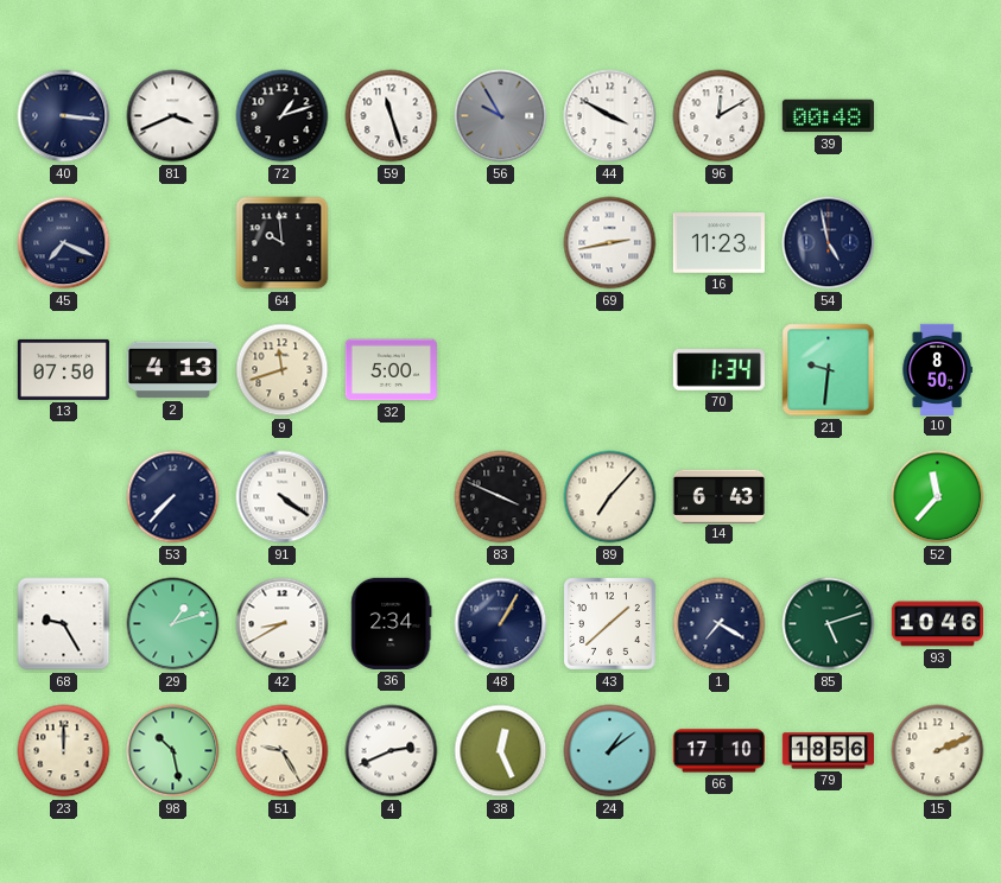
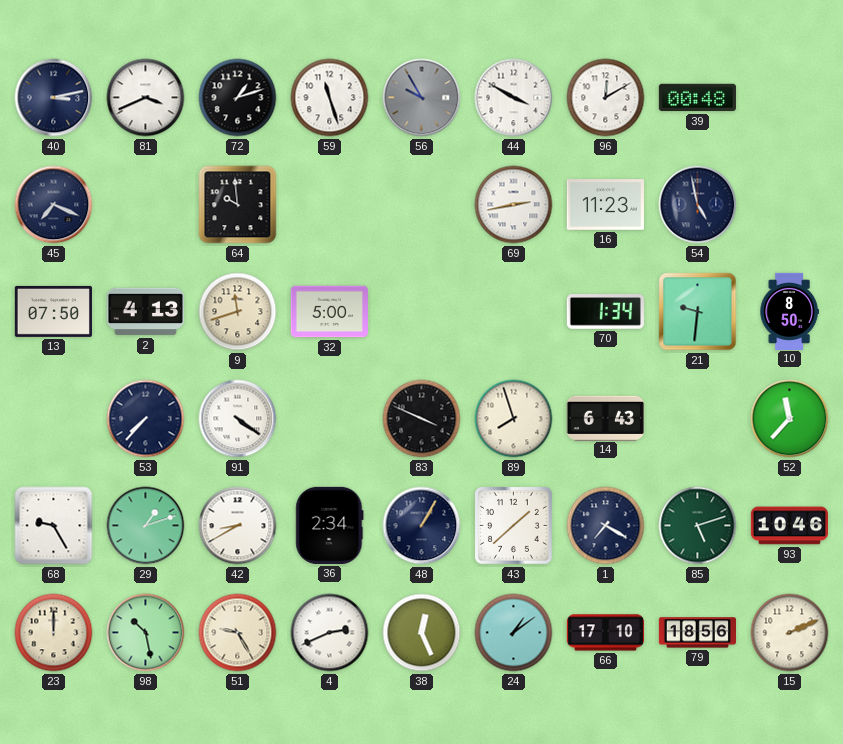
40: 3:16 -> 3:13 (54, 98)
89: 7:07 -> 7:57 (514, 419)
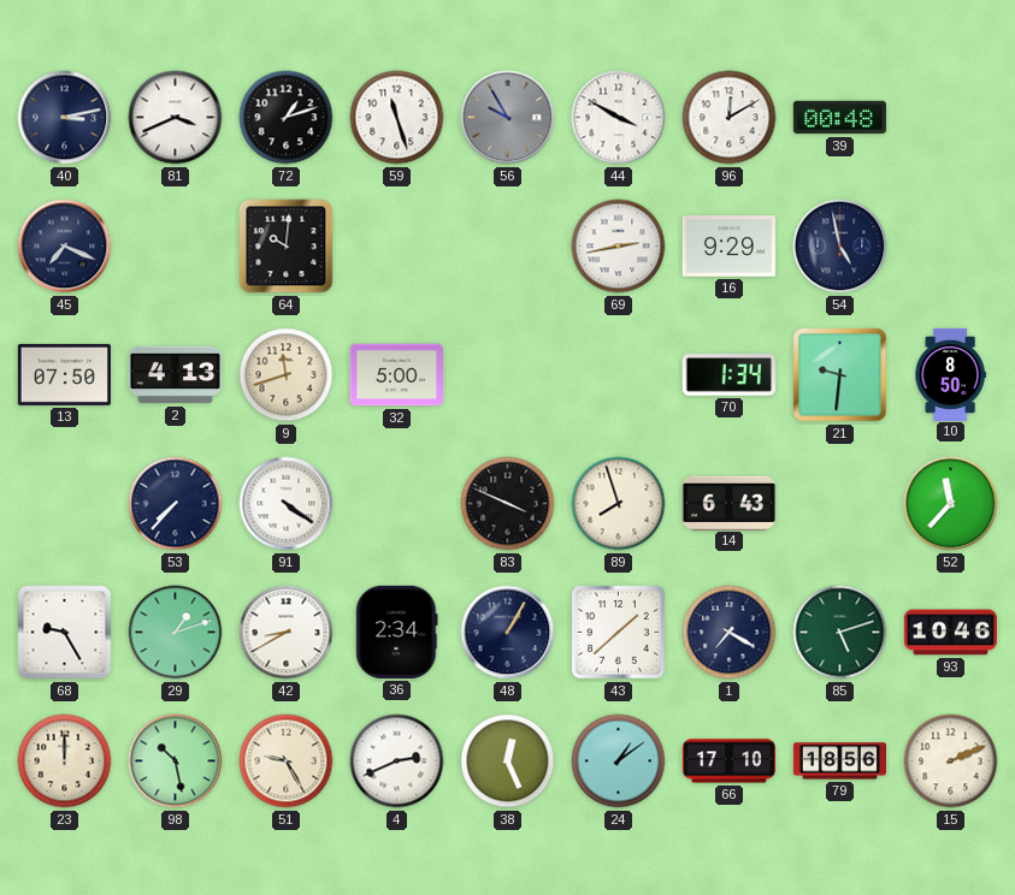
64: 9:59 -> 10:01 (287, 247)
16: 11:23 -> 9:29 (728, 247)
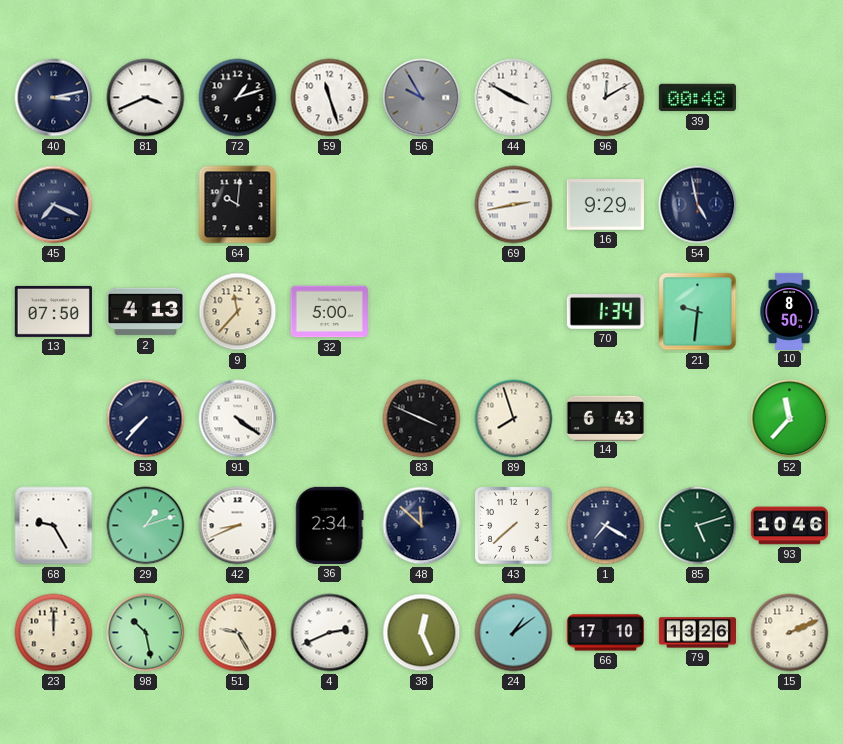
9: 11:42 -> 11:37 (238, 312)
42: 8:40 -> 8:41 (238, 526)
48: 1:05 -> 11:52 (422, 526)
43: 1:38 -> 7:38 (513, 525)
79: 18:56 -> 13:26 (697, 633)
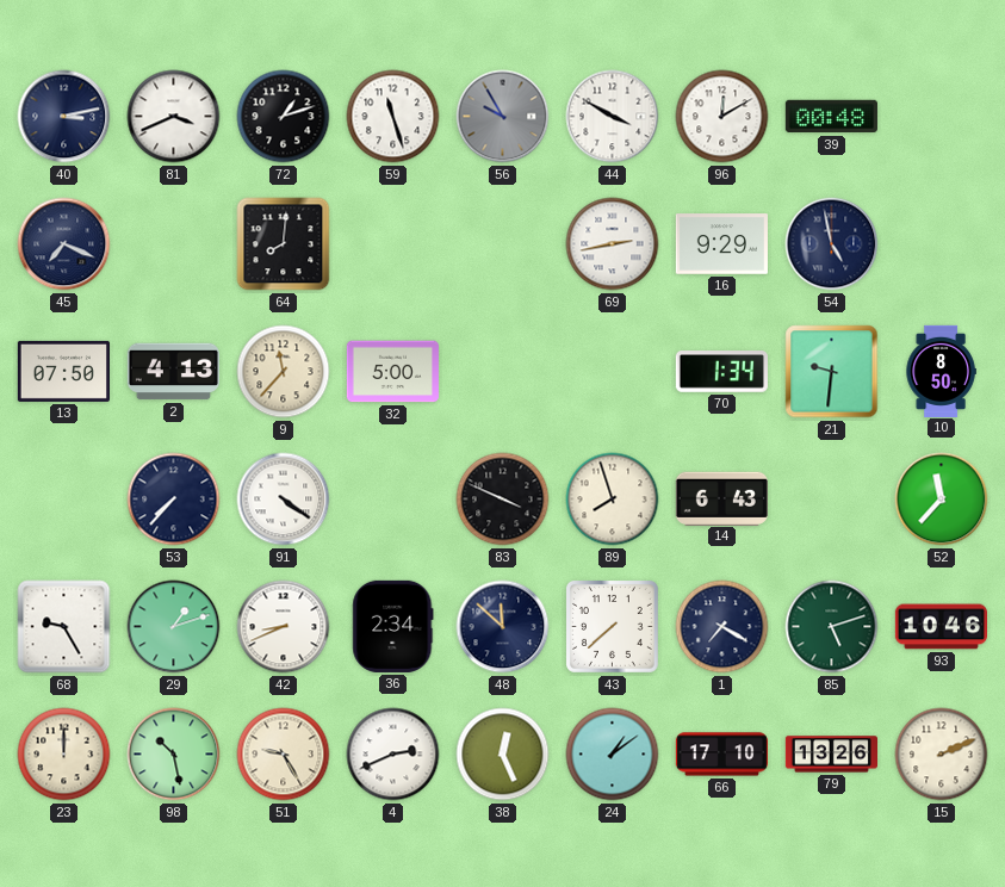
64: 10:01 -> 8:01 (284, 244)
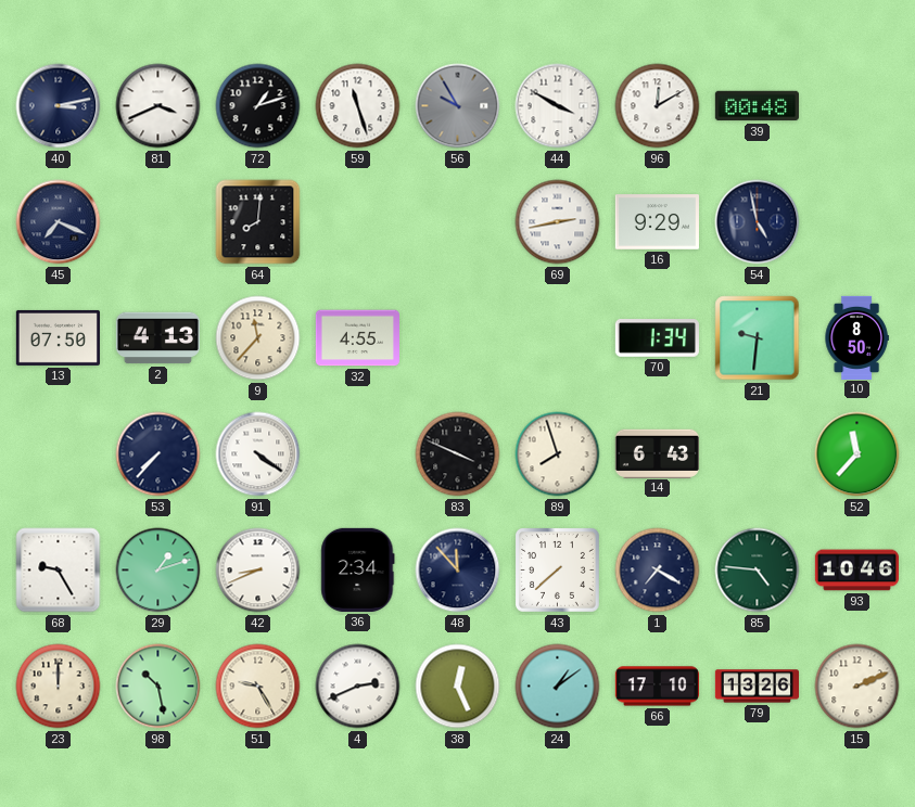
32: 5:00 -> 4:55 (357, 338)
48: 11:52 -> 11:53 (458, 571)
85: 5:12 -> 4:46 (758, 571)
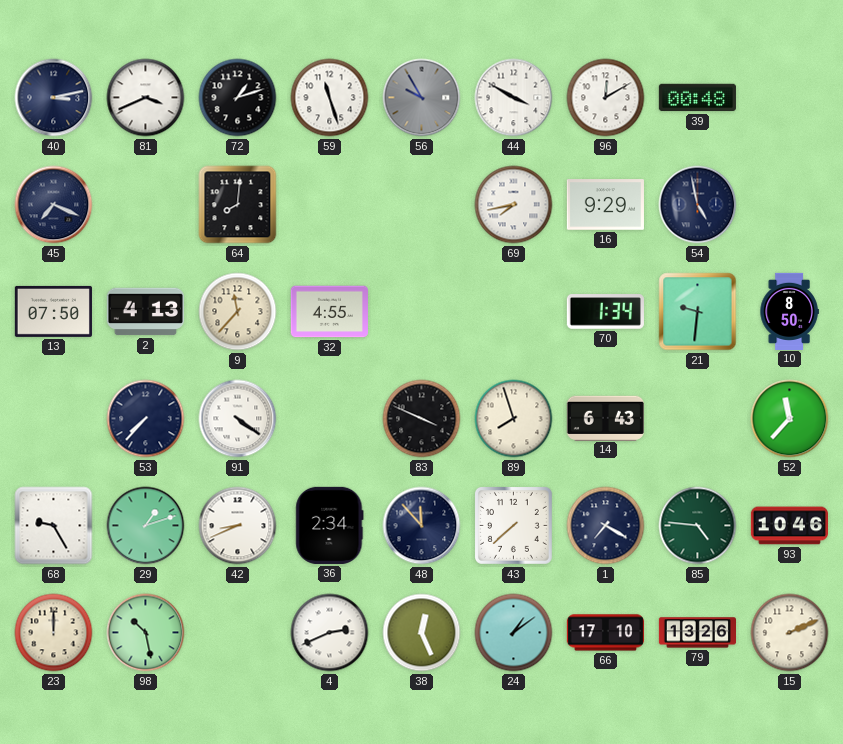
69: 2:43 -> 7:43 (514, 205)
51: 9:25 -> none (258, 687)
